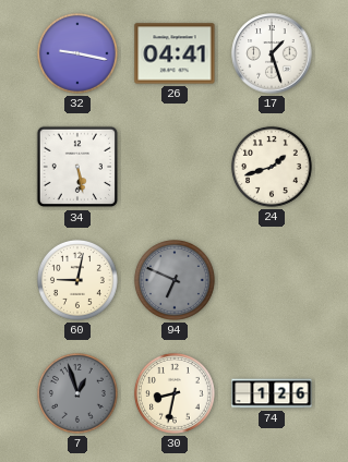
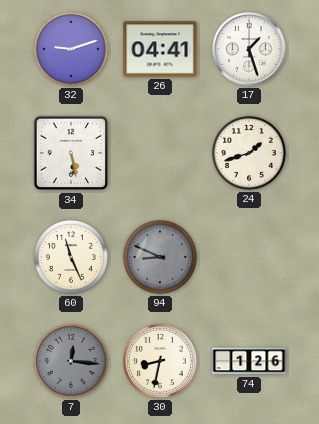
32: 9:17 -> 9:12 (71, 49)
60: 9:02 -> 11:26 (71, 257)
94: 6:49 -> 8:49 (160, 257)
7: 12:57 -> 12:16 (71, 361)
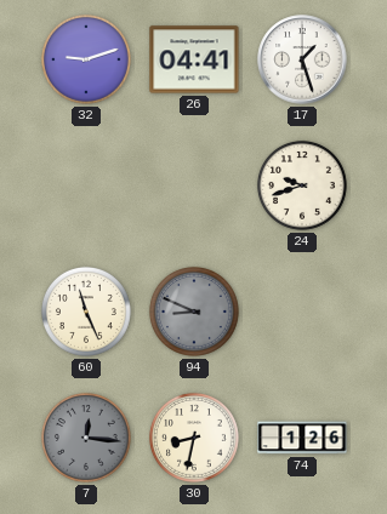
34: 5:28 -> none (71, 153)
24: 1:42 -> 9:42 (302, 185)
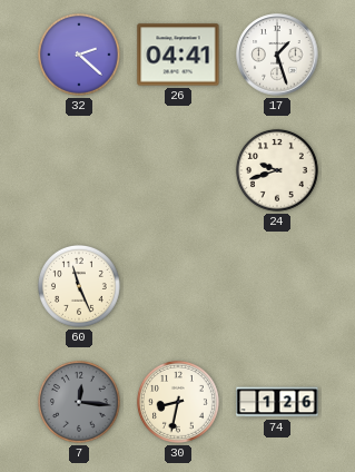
32: 9:12 -> 2:22 (79, 55)
94: 8:49 -> none (194, 312)
